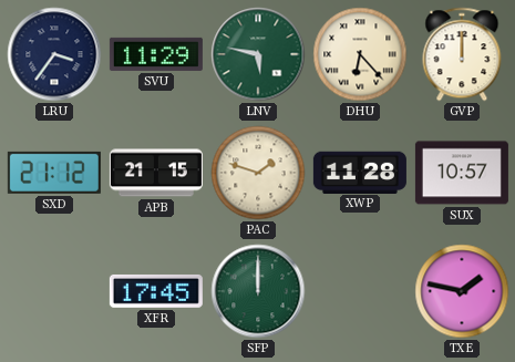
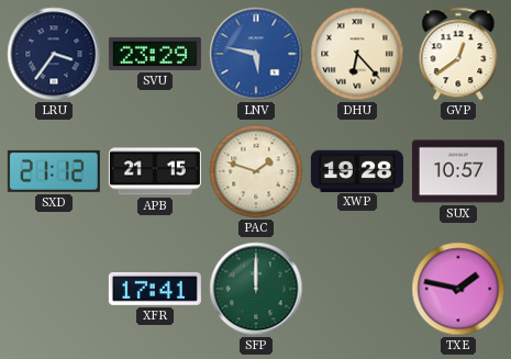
SVU: 11:29 -> 23:29 (155, 54)
LNV dial: green -> blue (256, 54)
GVP: 12:00 -> 12:39 (458, 54)
XWP: 11:28 -> 19:28 (357, 170)
XFR: 17:45 -> 17:41 (155, 289)
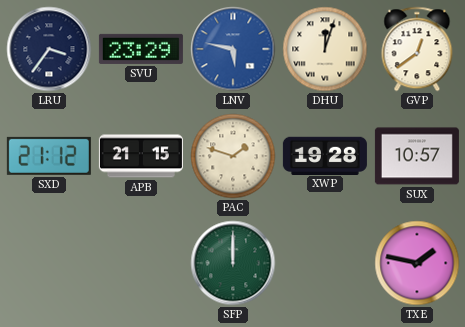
DHU: 6:23 -> 12:03 (325, 49)
XFR: 17:41 -> none (155, 289)
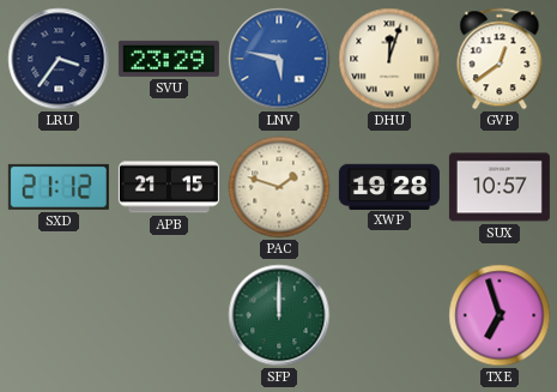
TXE: 1:47 -> 6:57 (500, 315)
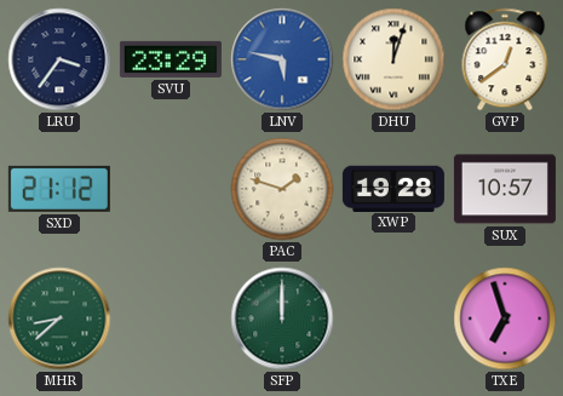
APB: 21:15 -> none (169, 187)
MHR: none -> 8:38 (59, 318)
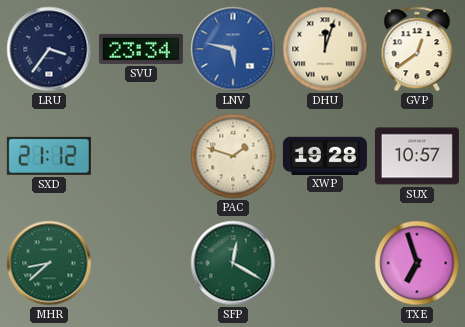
SVU: 23:29 -> 23:34 (141, 49)
SFP: 12:00 -> 12:20 (233, 263)
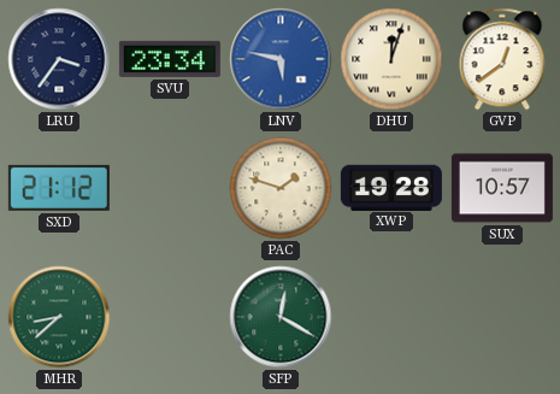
TXE: 6:57 -> none (417, 263)
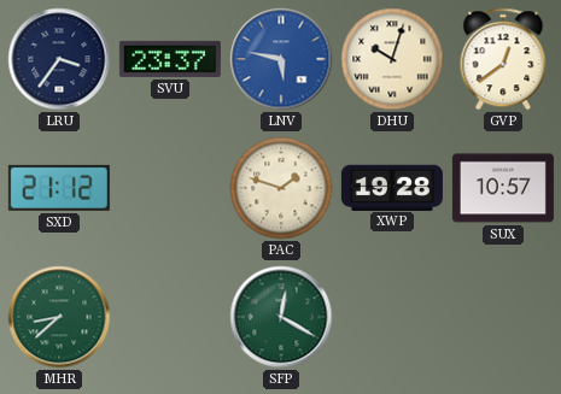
SVU: 23:34 -> 23:37 (170, 59)
DHU: 12:03 -> 10:03 (392, 59)
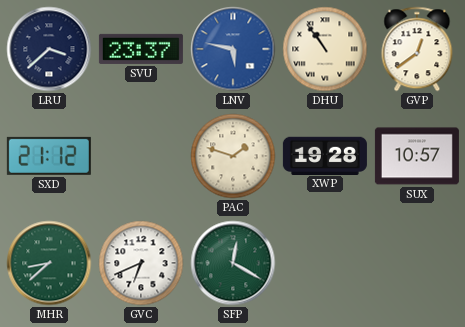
LRU: 3:36 -> 3:38 (49, 49)
DHU: 10:03 -> 10:54 (325, 49)
GVC: none -> 6:41 (141, 263)
